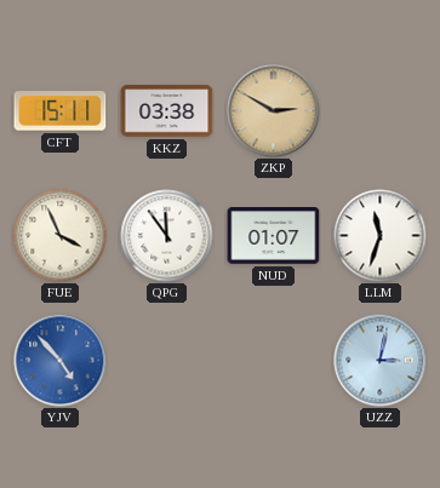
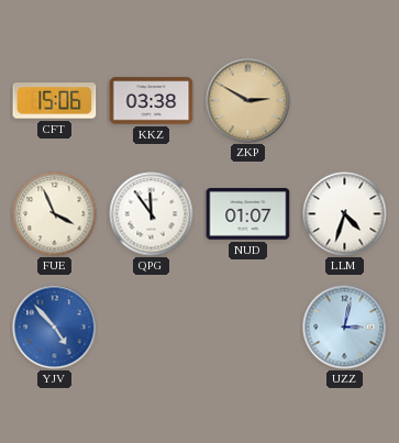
CFT: 15:11 -> 15:06 (55, 101)
LLM: 11:33 -> 4:33 (345, 214)
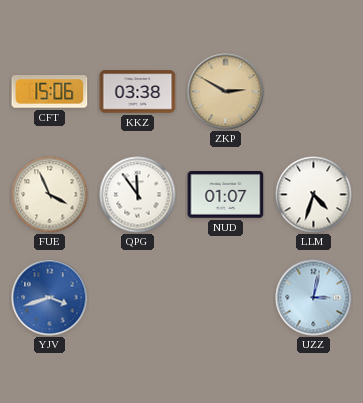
YJV: 4:53 -> 3:42 (50, 298)
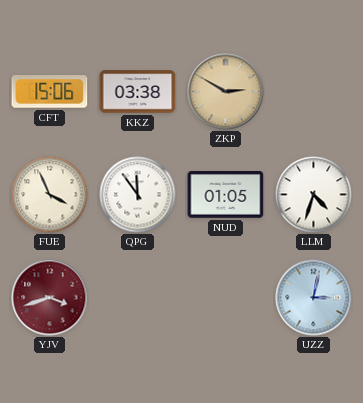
NUD: 01:07 -> 01:05 (226, 195)
YJV dial: blue -> burgundy (50, 298)
